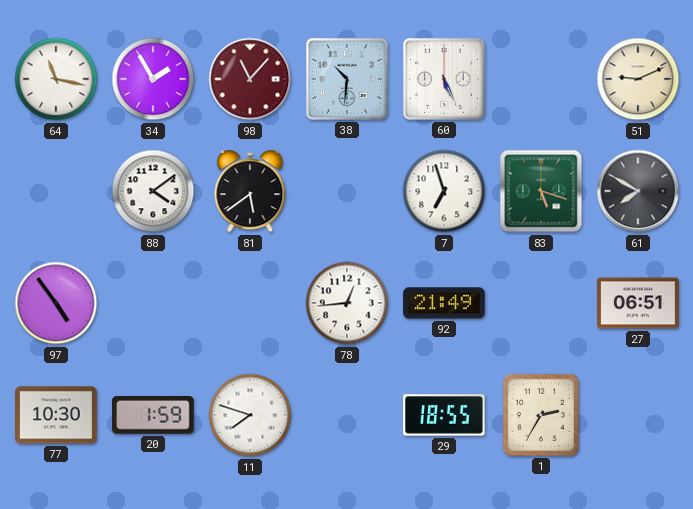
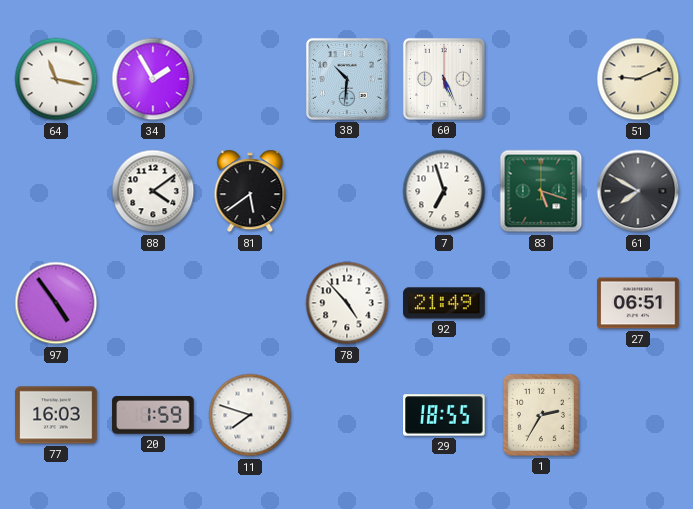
98: 11:07 -> none (250, 79)
78: 12:44 -> 4:53 (347, 303)
77: 10:30 -> 16:03 (56, 415)
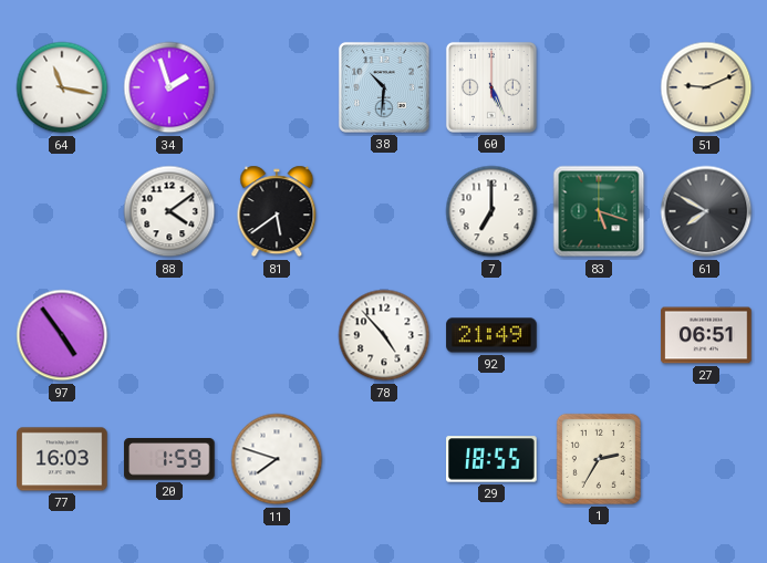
34: 1:55 -> 1:57 (169, 87)
7: 6:57 -> 7:00 (491, 211)
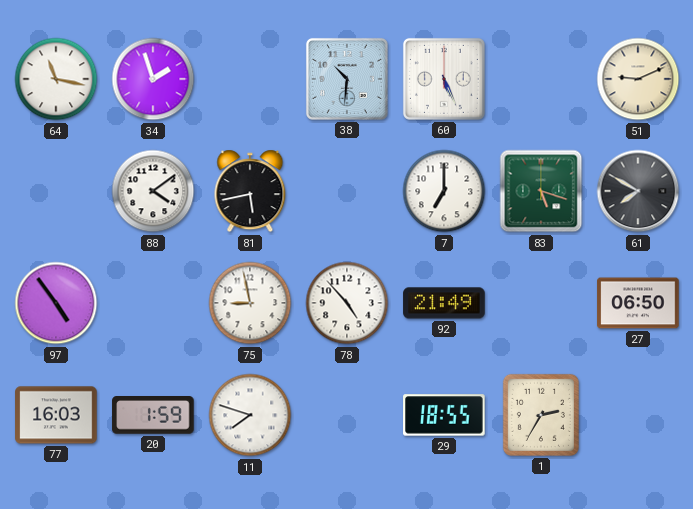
81: 5:39 -> 5:43 (250, 191)
75: none -> 8:58 (250, 303)
27: 06:51 -> 06:50 (638, 303)
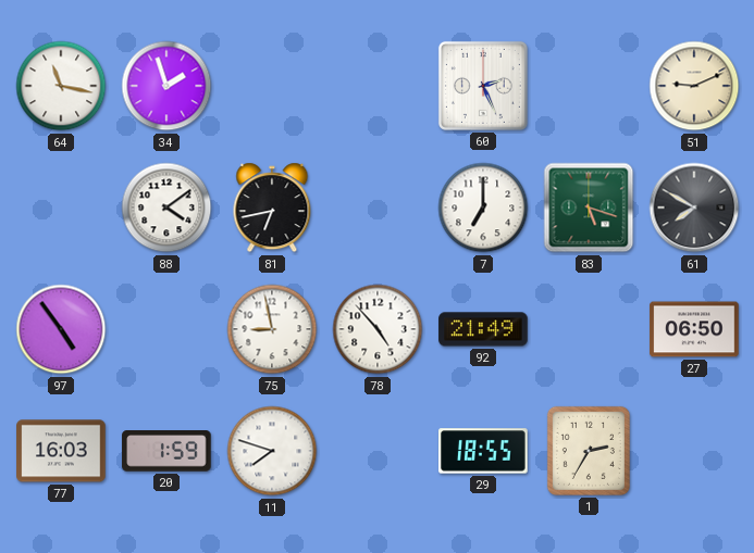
38: 10:31 -> none (347, 79)
60: 5:26 -> 2:26 (483, 86)
81: 5:43 -> 6:43 (272, 208)
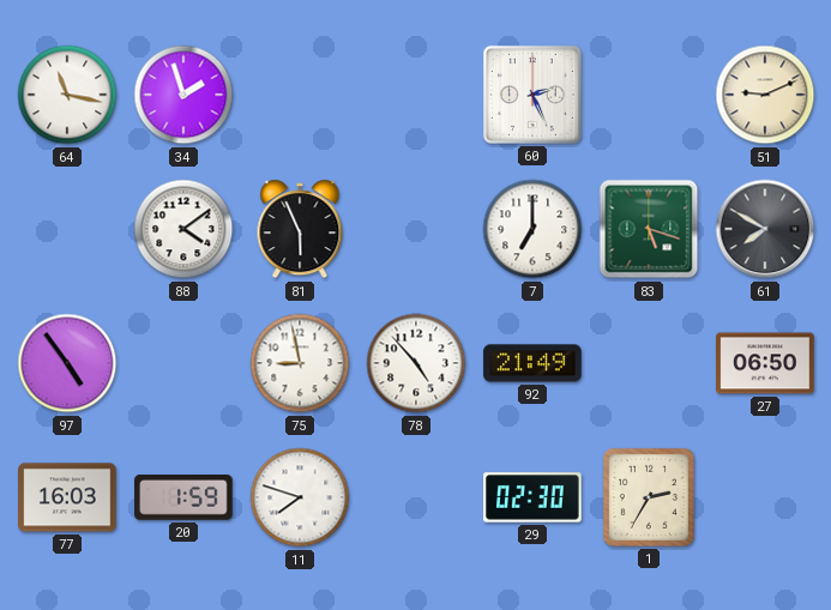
81: 6:43 -> 5:56 (300, 229)
29: 18:55 -> 02:30 (532, 497)
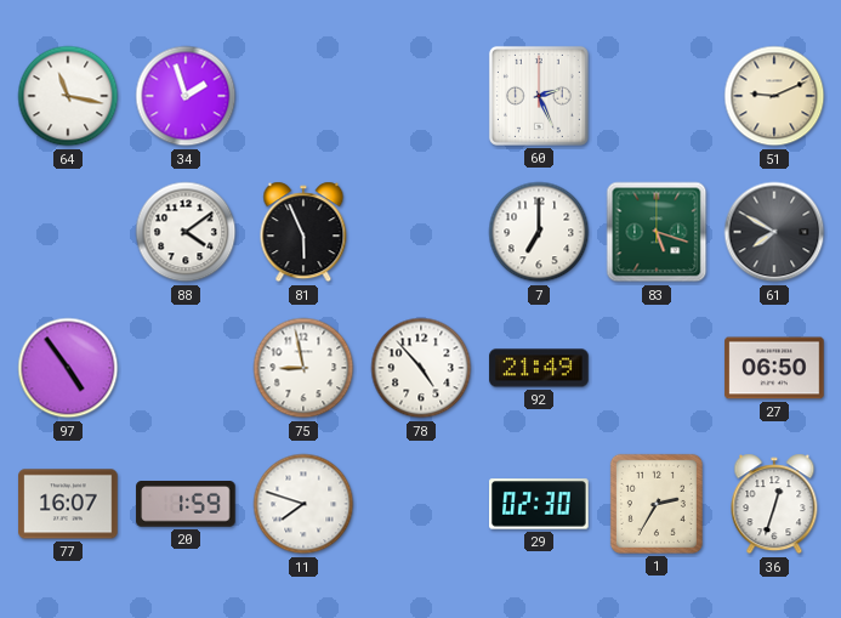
77: 16:03 -> 16:07 (68, 504)
36: none -> 12:33 (774, 504)
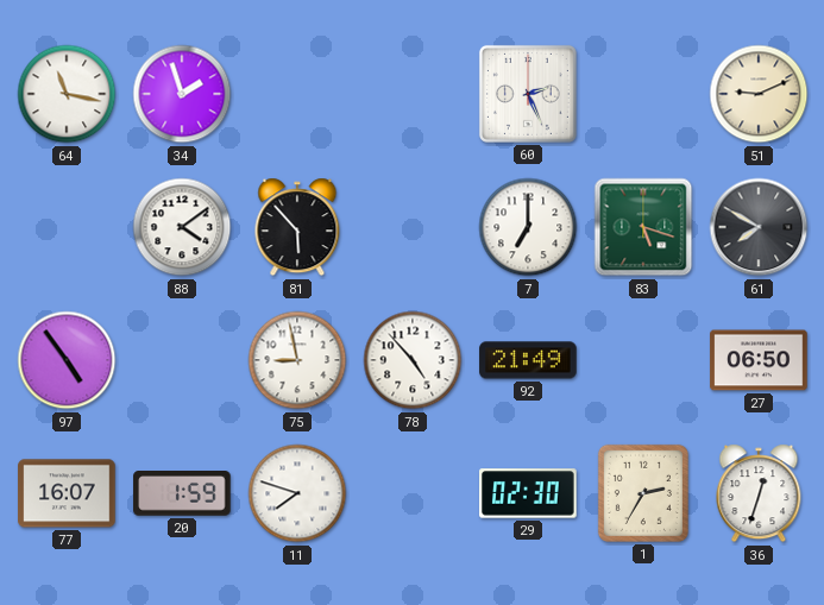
81: 5:56 -> 5:53 (297, 227)
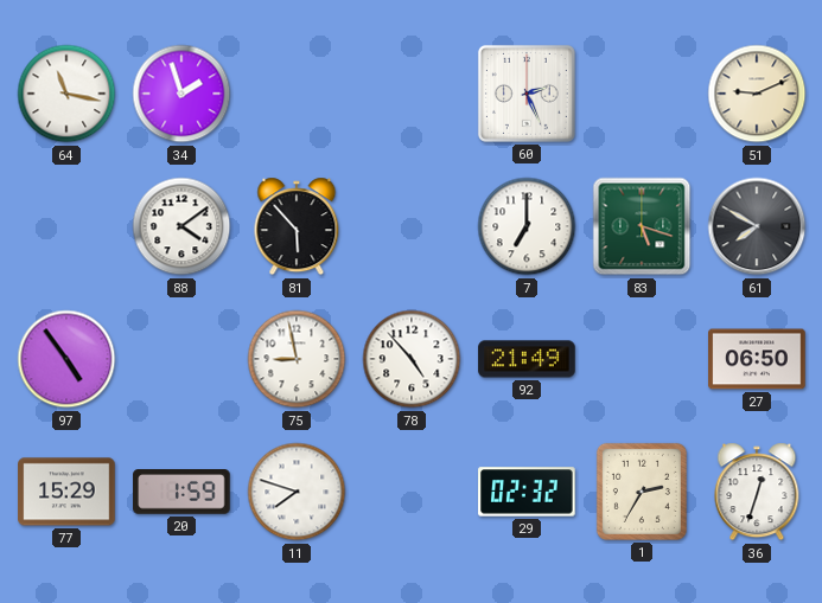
77: 16:07 -> 15:29 (66, 492)
29: 02:30 -> 02:32 (527, 492)
